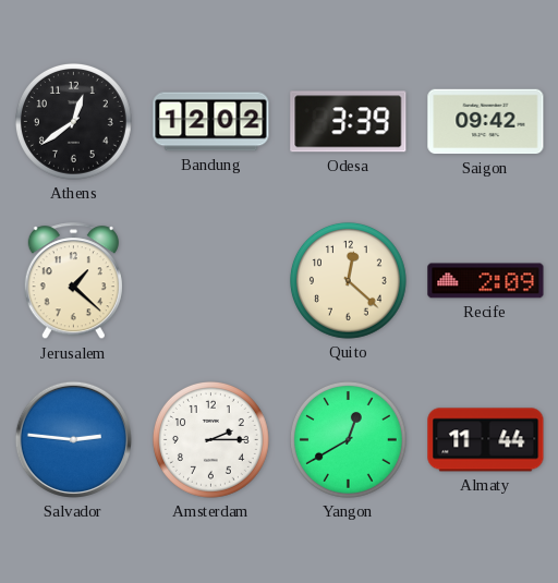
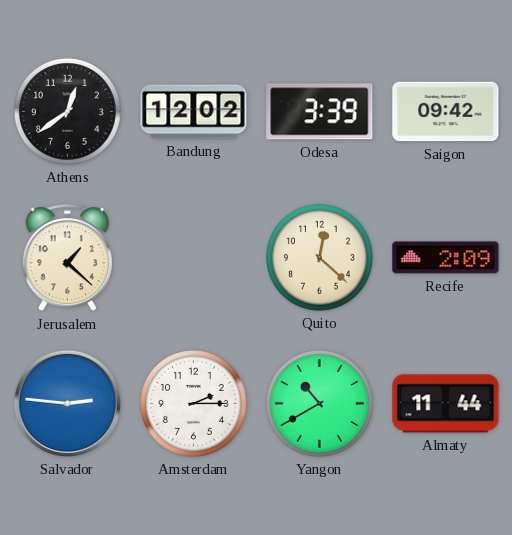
Yangon: 12:40 -> 10:40 (319, 403)
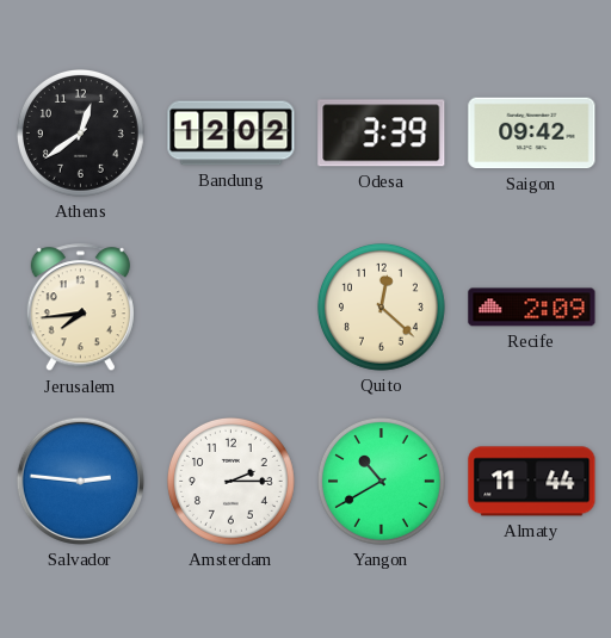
Jerusalem: 1:22 -> 7:44 (80, 308)
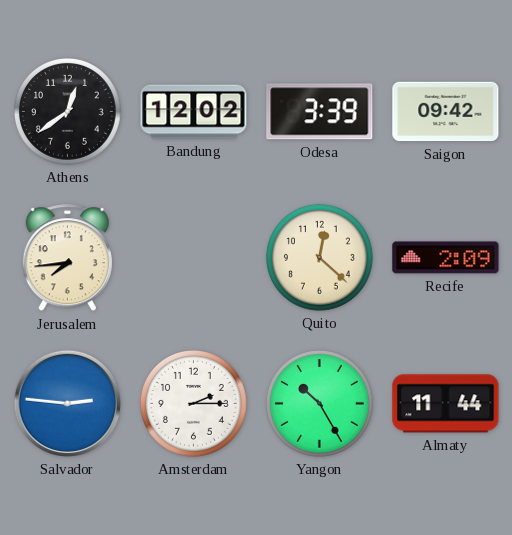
Yangon: 10:40 -> 10:25 (319, 403)
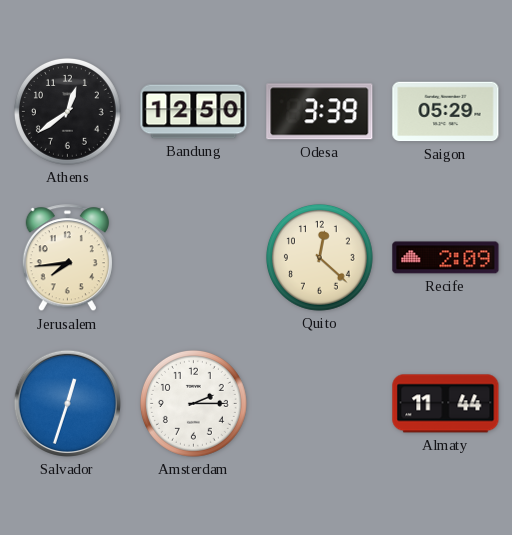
Bandung: 12:02 -> 12:50 (194, 112)
Saigon: 09:42 -> 05:29 (446, 112)
Salvador: 2:46 -> 12:33 (67, 403)
Yangon: 10:25 -> none (319, 403)
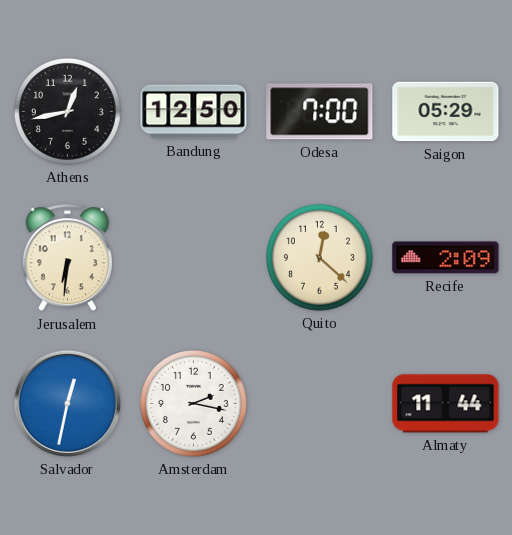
Athens: 12:39 -> 12:43 (67, 111)
Odesa: 3:39 -> 7:00 (320, 112)
Jerusalem: 7:44 -> 6:31 (67, 258)
Salvador: 12:33 -> 12:32 (67, 403)
Amsterdam: 2:15 -> 2:17 (193, 403)
